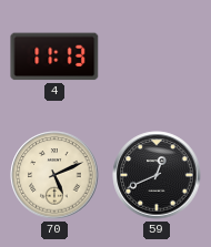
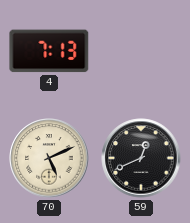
4: 11:13 -> 7:13 (49, 51)
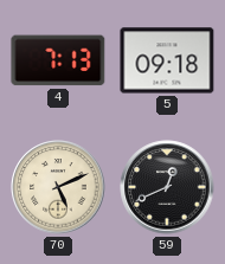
5: none -> 09:18 (167, 60)
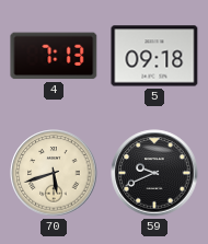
70: 5:11 -> 5:42 (54, 173)
59: 12:41 -> 9:41 (154, 173)
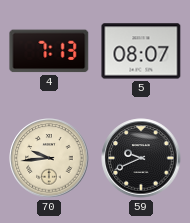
5: 09:18 -> 08:07 (141, 51)
70: 5:42 -> 9:44 (49, 158)
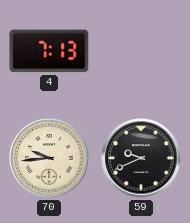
5: 08:07 -> none (141, 51)
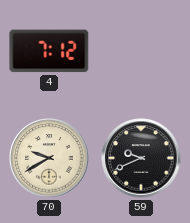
4: 7:13 -> 7:12 (49, 51)
70: 9:44 -> 9:40 (49, 158)
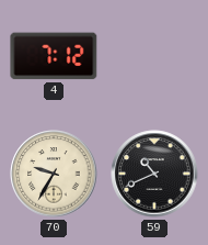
70: 9:40 -> 9:35 (54, 174)
59: 9:41 -> 10:41 (154, 174)
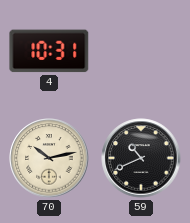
4: 7:12 -> 10:31 (49, 51)
70: 9:35 -> 10:13 (49, 158)
